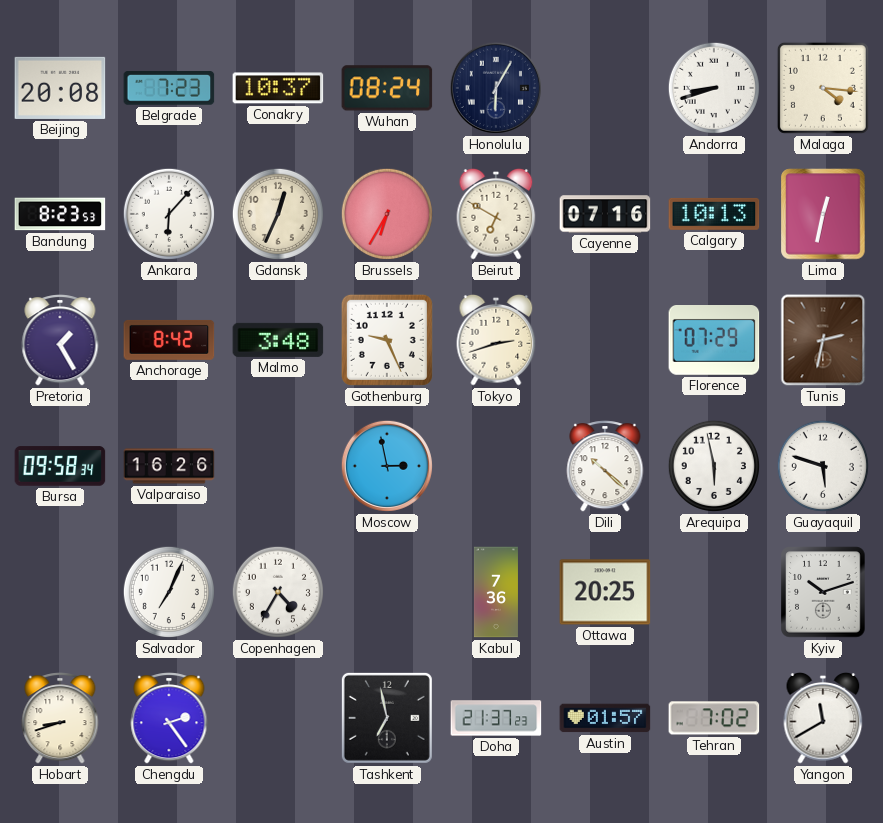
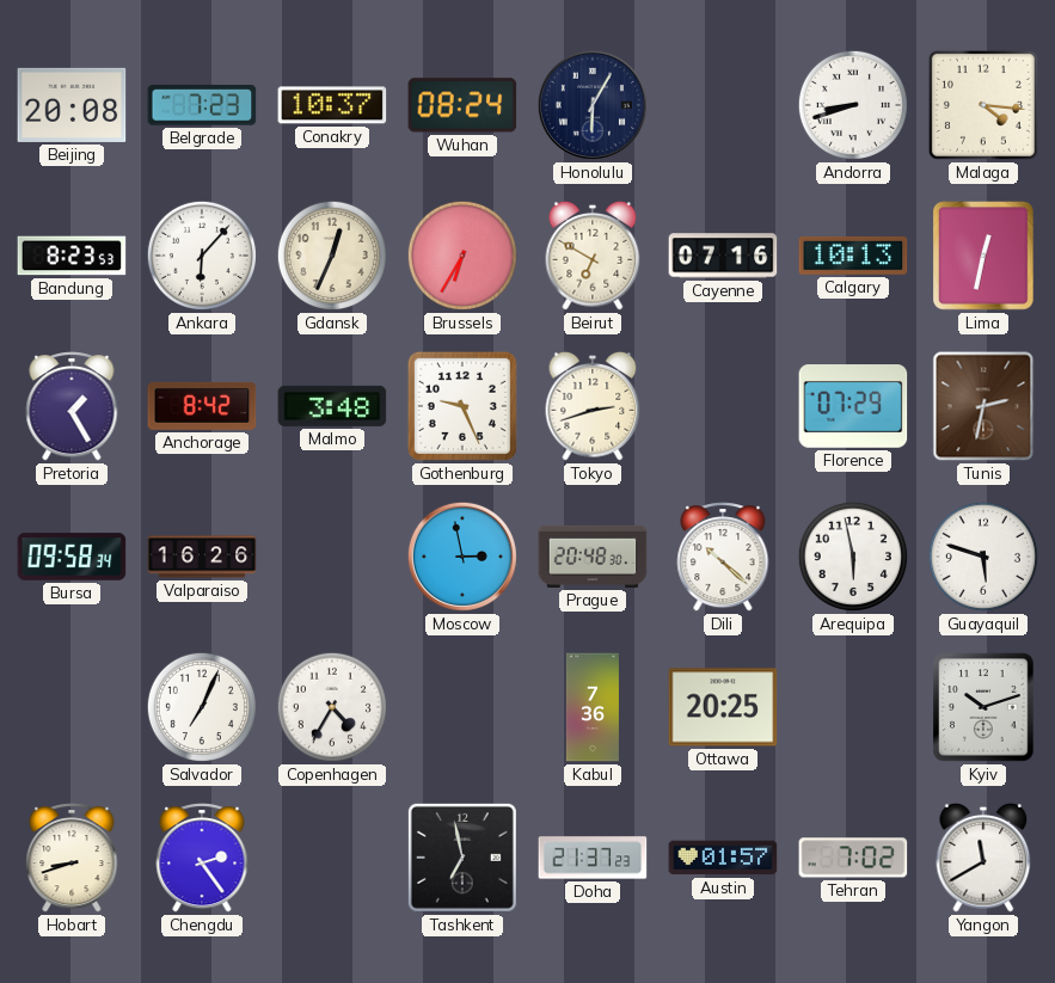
Prague: none -> 20:48 (593, 557)
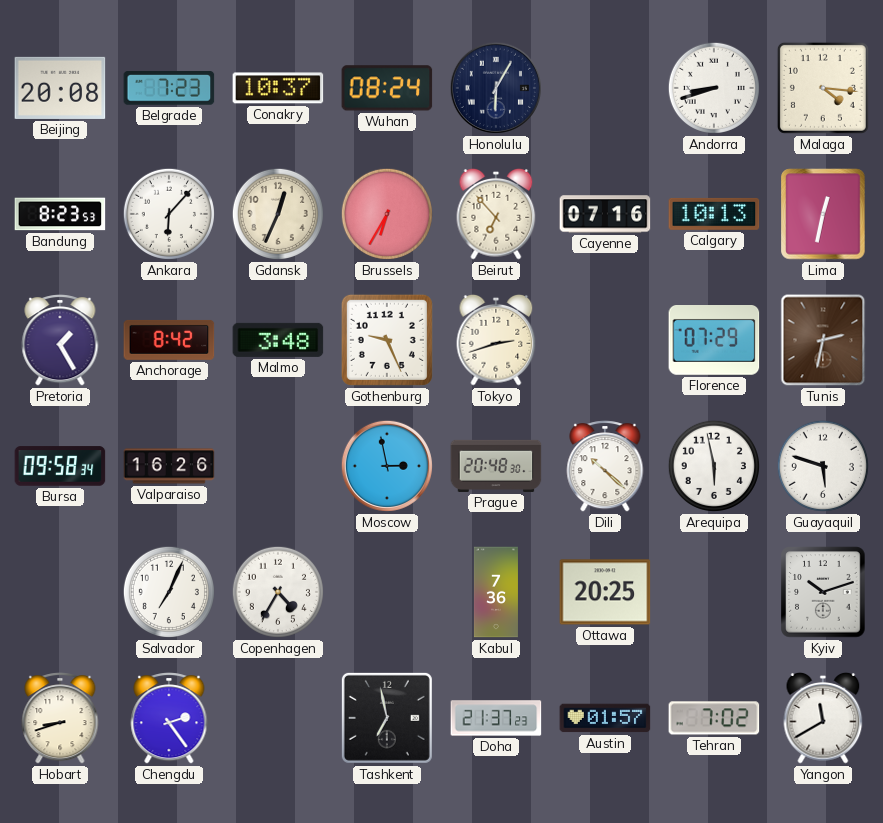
Beirut: 6:50 -> 6:53 (496, 214)
